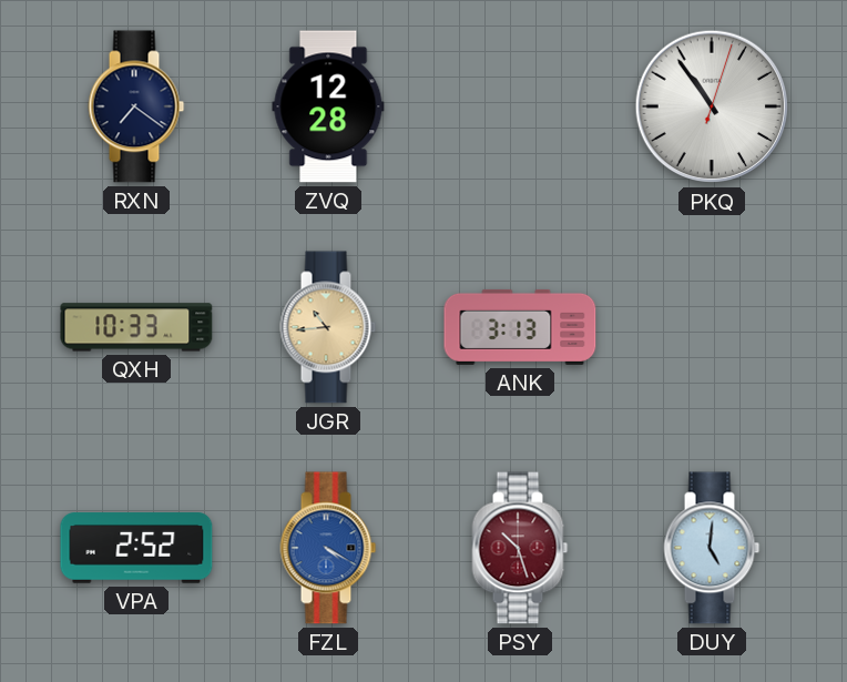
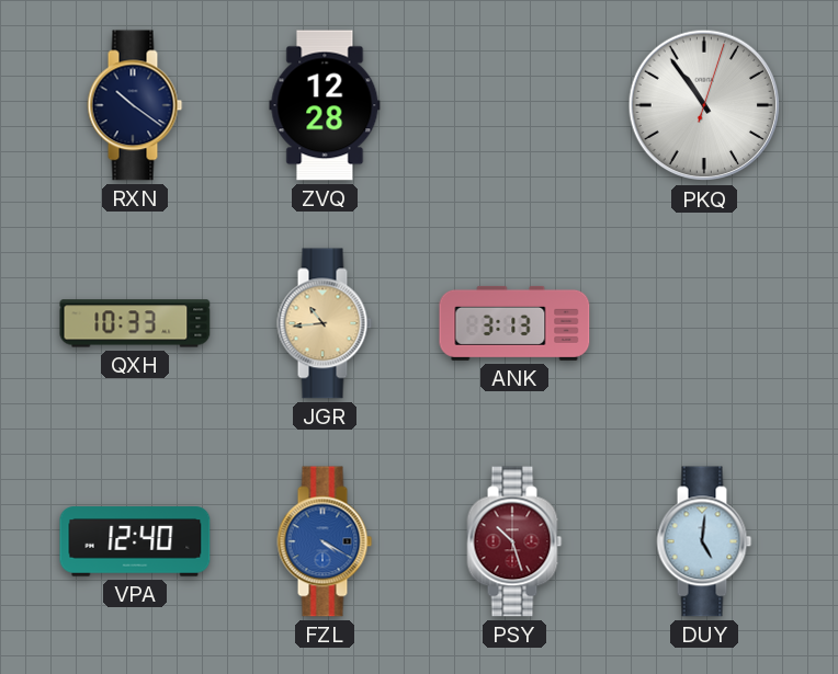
RXN: 7:21 -> 10:21 (135, 105)
VPA: 2:52 -> 12:40 (135, 541)
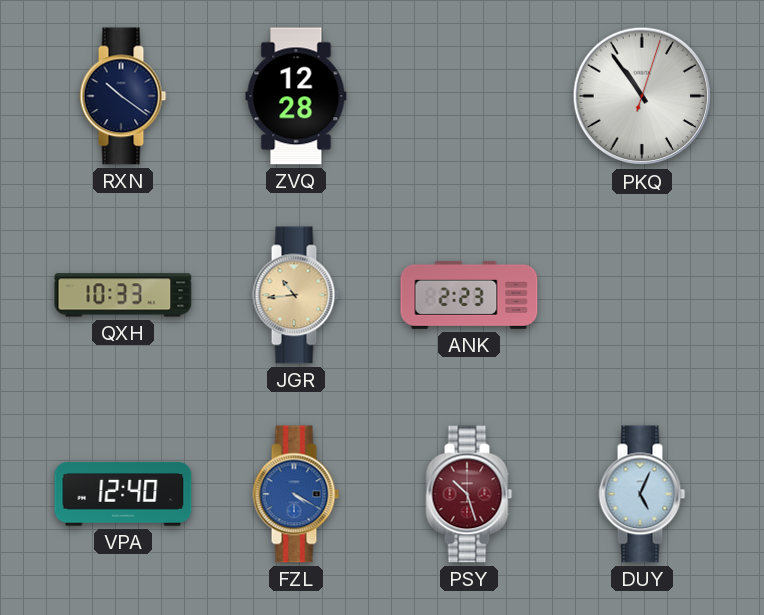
ANK: 3:13 -> 2:23 (469, 295)
DUY: 5:01 -> 5:04 (642, 494)
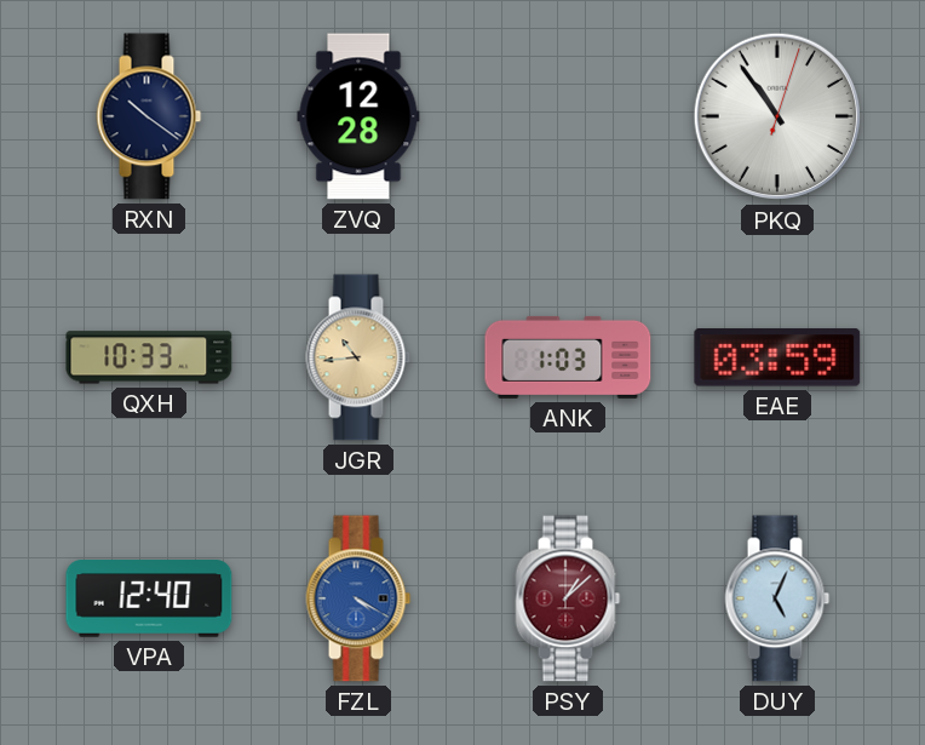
ANK: 2:23 -> 1:03 (568, 357)
EAE: none -> 03:59 (777, 357)
PSY: 10:27 -> 1:08 (568, 598)
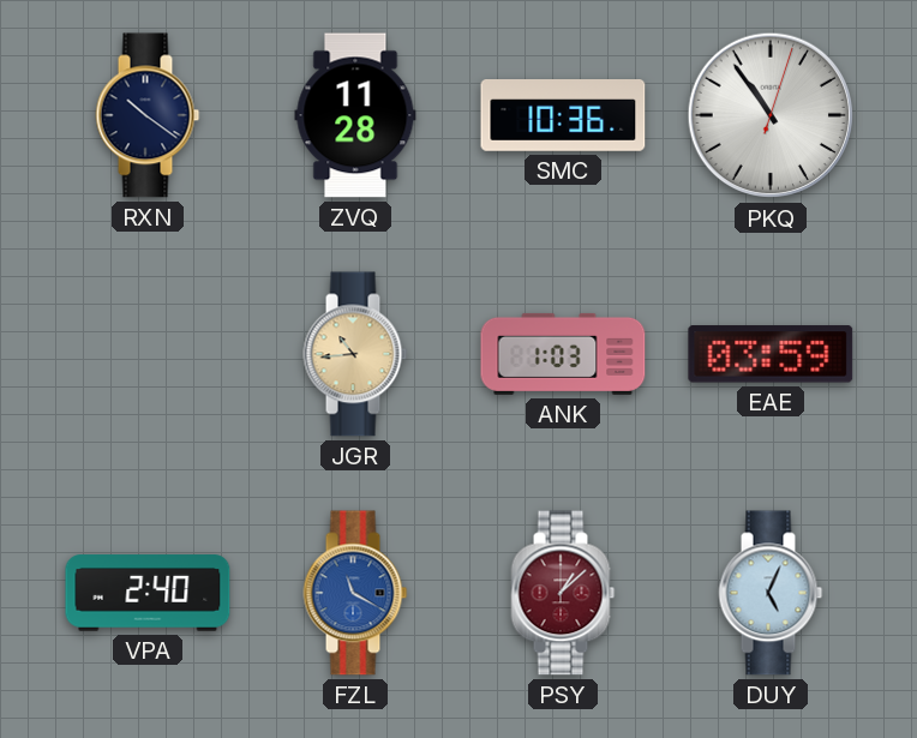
ZVQ: 12:28 -> 11:28 (355, 115)
SMC: none -> 10:36 (563, 116)
QXH: 10:33 -> none (149, 357)
VPA: 12:40 -> 2:40 (148, 593)
FZL: 4:20 -> 11:20 (355, 593)
